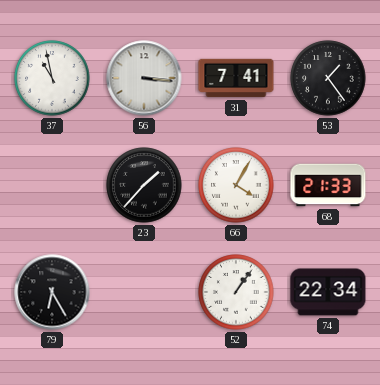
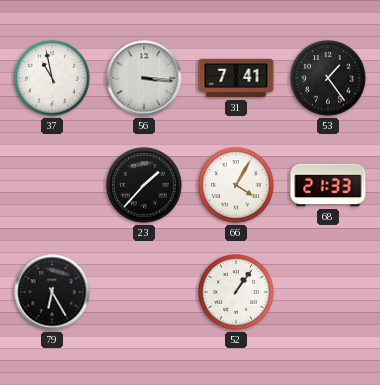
74: 22:34 -> none (328, 292)
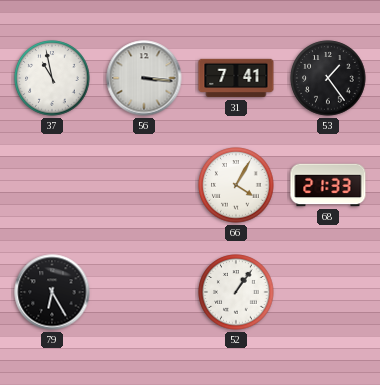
23: 1:37 -> none (144, 185)
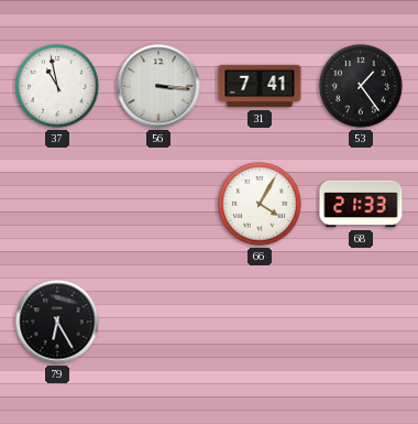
52: 1:06 -> none (236, 292)
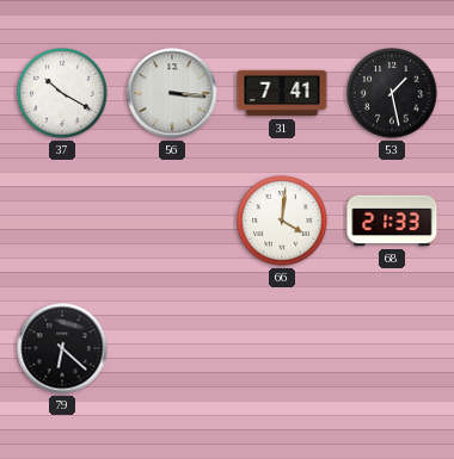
37: 10:58 -> 10:20 (62, 93)
53: 1:24 -> 1:28 (392, 93)
66: 4:05 -> 4:01 (282, 221)
79: 6:25 -> 6:22 (62, 348)
